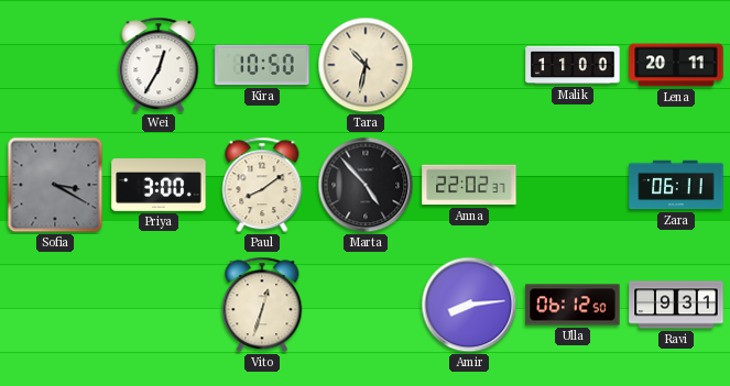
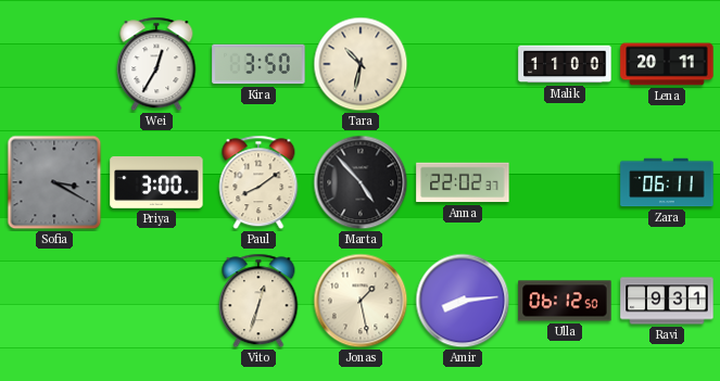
Kira: 10:50 -> 3:50 (258, 64)
Jonas: none -> 1:28 (361, 301)
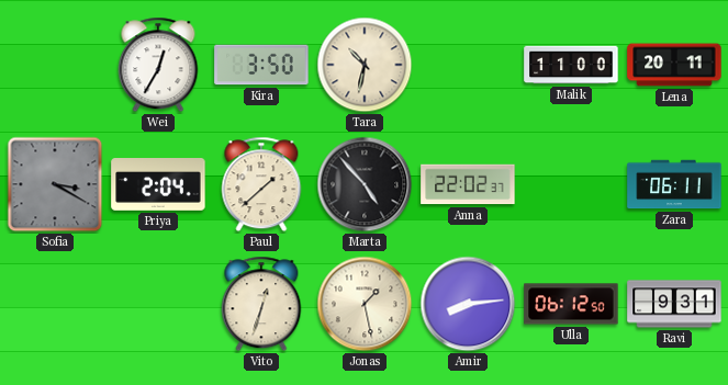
Priya: 3:00 -> 2:04 (158, 185)
Paul: 8:09 -> 1:38 (261, 184)
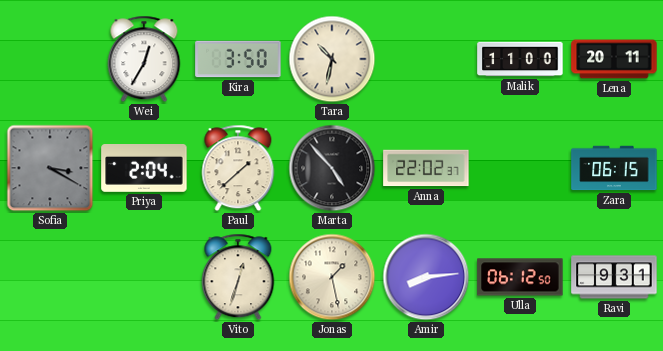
Zara: 06:11 -> 06:15 (614, 168)
